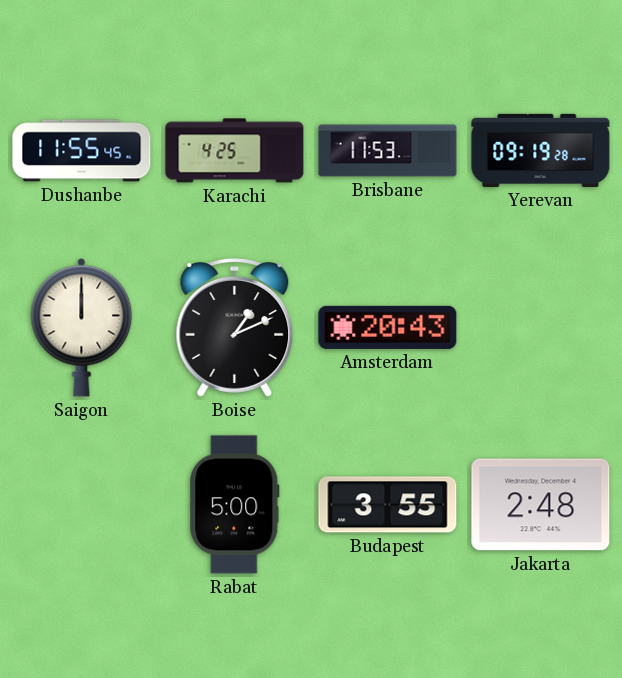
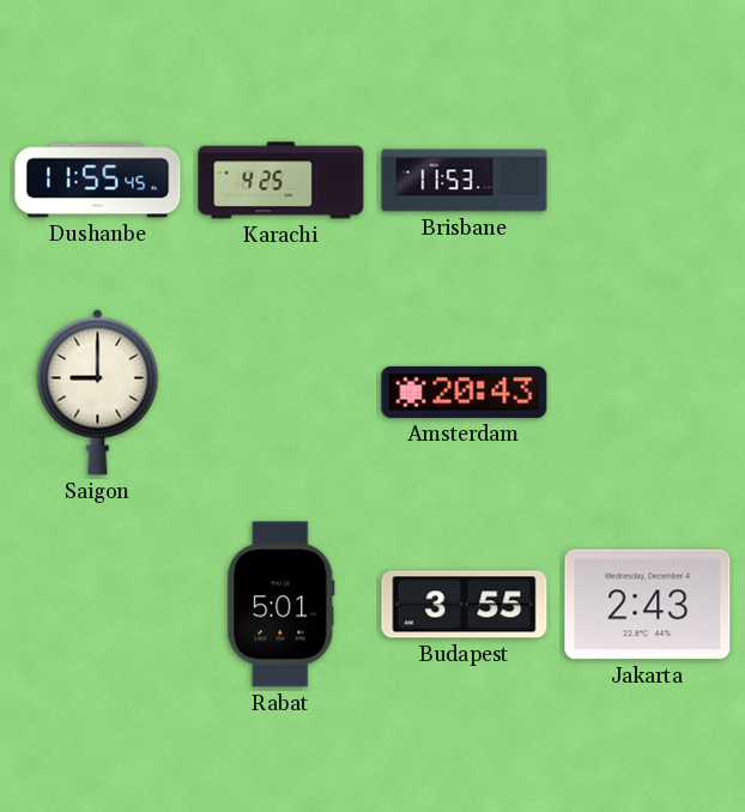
Yerevan: 09:19 -> none (541, 150)
Saigon: 12:00 -> 9:00 (98, 392)
Boise: 1:11 -> none (235, 328)
Rabat: 5:00 -> 5:01 (281, 605)
Jakarta: 2:48 -> 2:43 (648, 605)
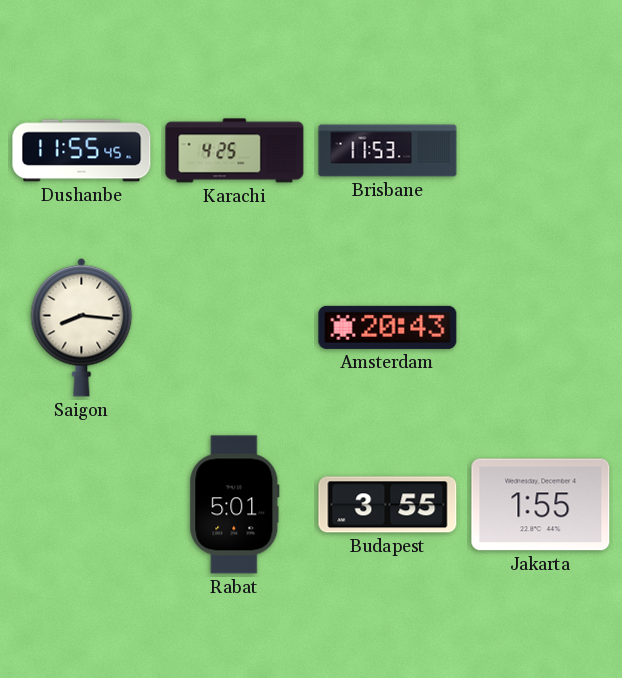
Saigon: 9:00 -> 8:16 (82, 327)
Jakarta: 2:43 -> 1:55 (541, 505)
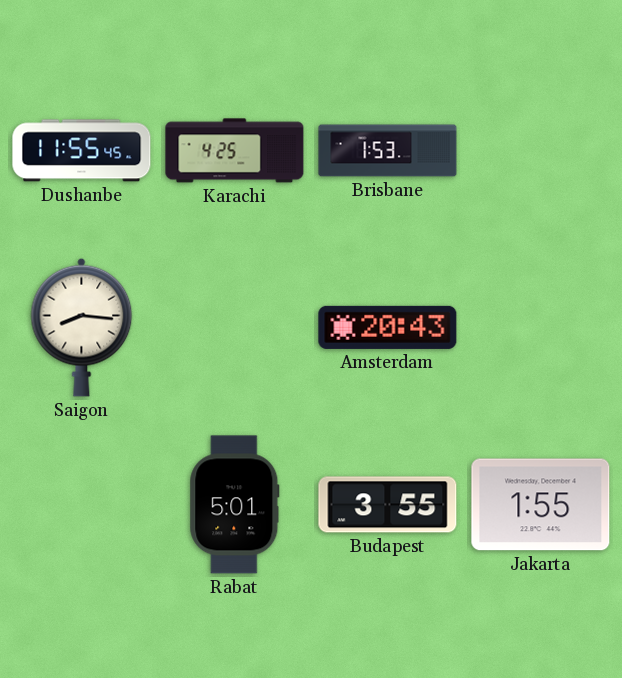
Brisbane: 11:53 -> 1:53 (388, 151)
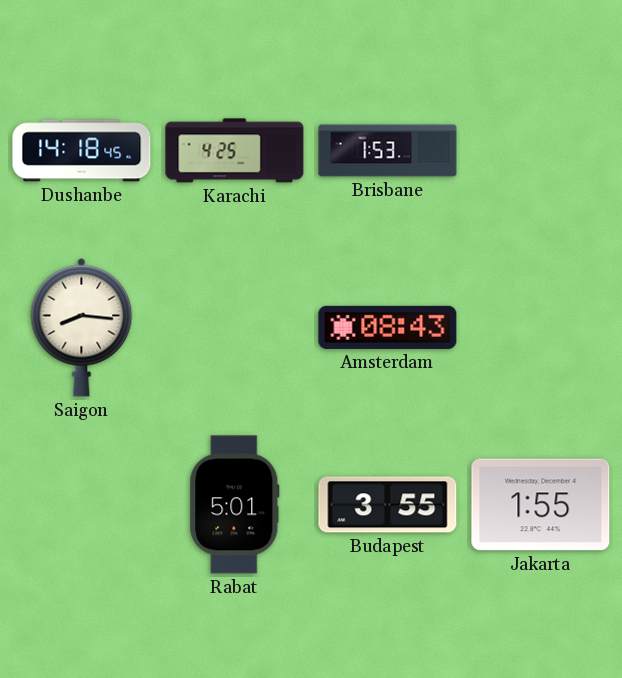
Dushanbe: 11:55 -> 14:18 (82, 151)
Amsterdam: 20:43 -> 08:43 (388, 327)
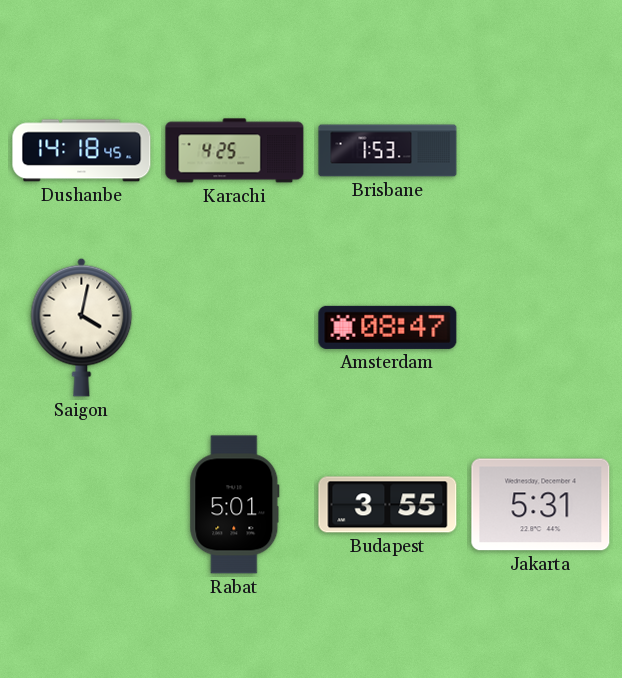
Saigon: 8:16 -> 4:02 (82, 327)
Amsterdam: 08:43 -> 08:47 (388, 327)
Jakarta: 1:55 -> 5:31 (541, 505)
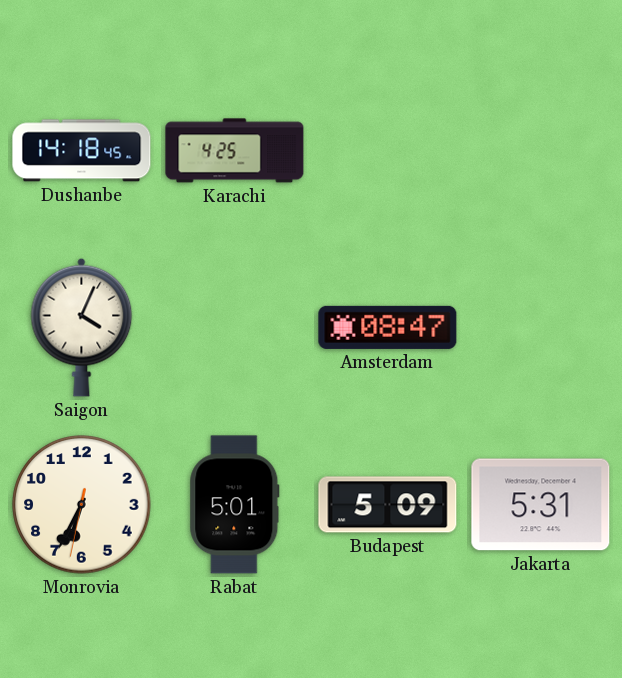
Brisbane: 1:53 -> none (388, 151)
Saigon: 4:02 -> 4:04 (82, 327)
Monrovia: none -> 6:34 (82, 505)
Budapest: 3:55 -> 5:09 (388, 505)
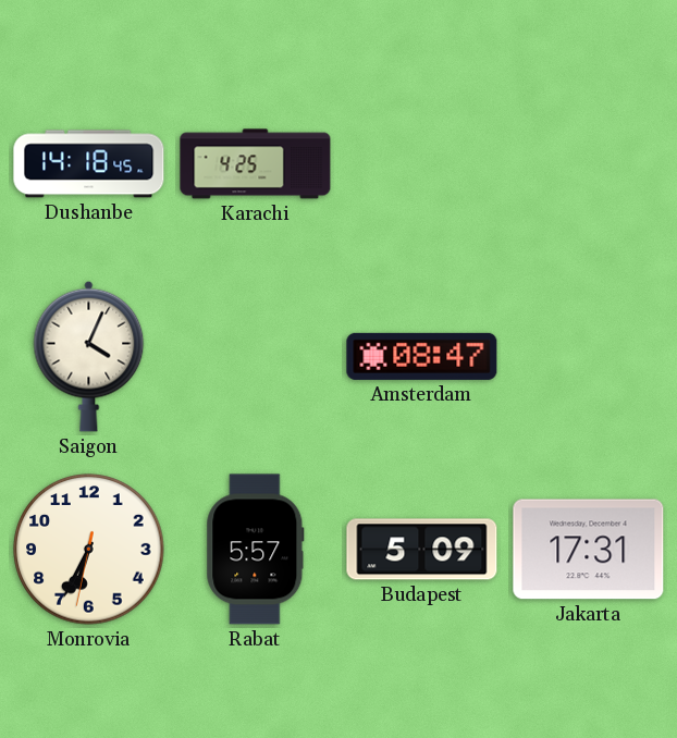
Rabat: 5:01 -> 5:57 (256, 550)
Jakarta: 5:31 -> 17:31 (589, 550)
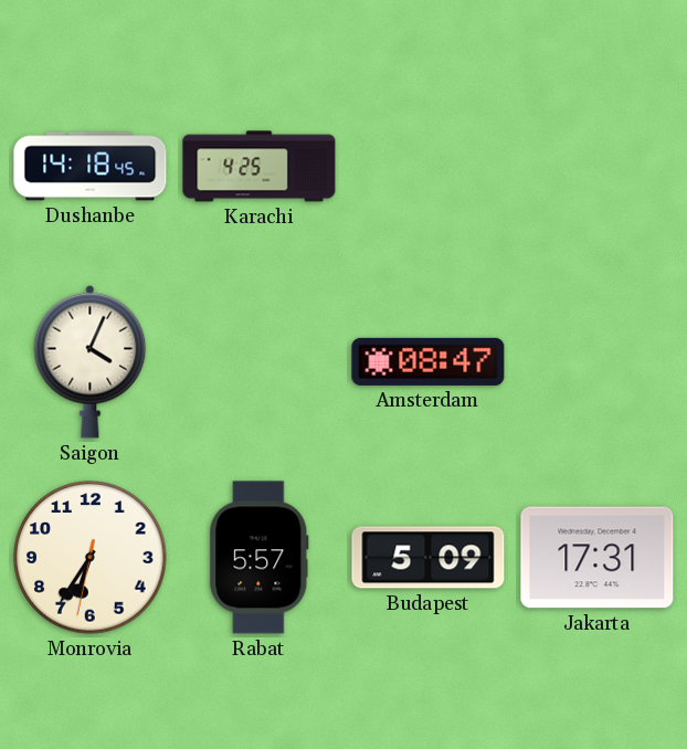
Monrovia: 6:34 -> 6:35 (91, 558)
